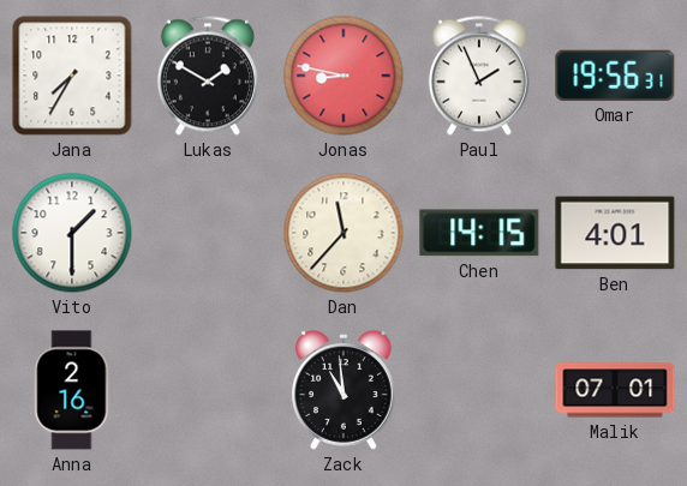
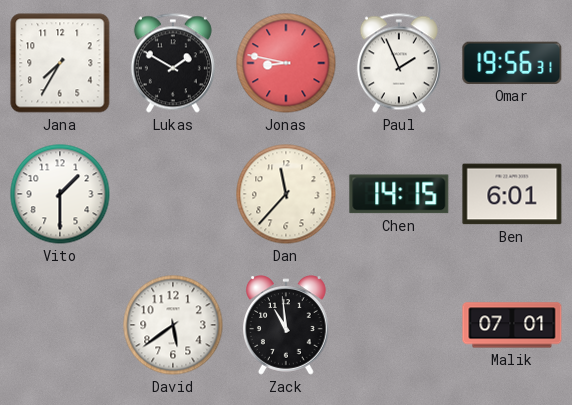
Ben: 4:01 -> 6:01 (512, 194)
Anna: 2:16 -> none (72, 390)
David: none -> 5:39 (173, 325)
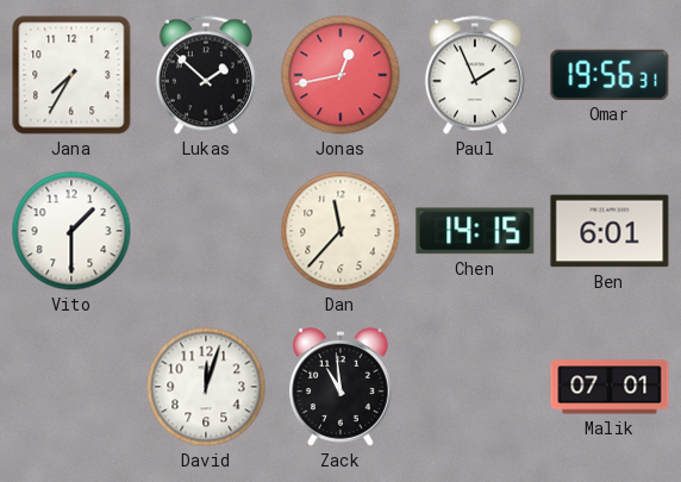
Lukas: 1:50 -> 1:52 (206, 75)
Jonas: 8:47 -> 12:43 (340, 75)
David: 5:39 -> 12:03 (206, 387)
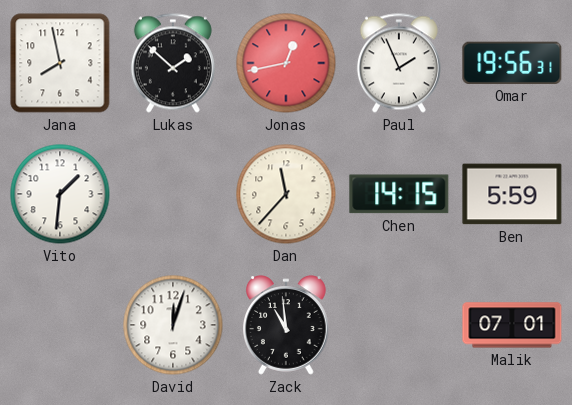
Jana: 7:35 -> 7:58 (60, 63)
Vito: 1:30 -> 1:31 (60, 194)
Ben: 6:01 -> 5:59 (512, 194)
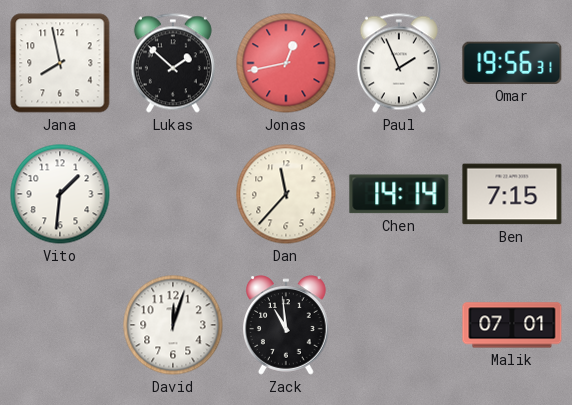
Chen: 14:15 -> 14:14 (399, 194)
Ben: 5:59 -> 7:15 (512, 194)
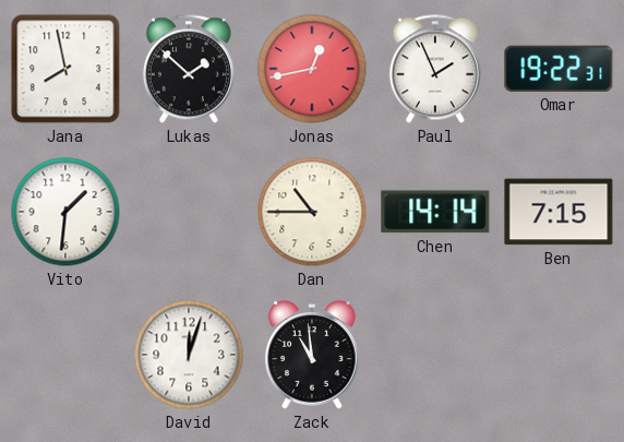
Omar: 19:56 -> 19:22 (559, 69)
Dan: 11:37 -> 10:45 (312, 212)
Malik: 07:01 -> none (512, 325)
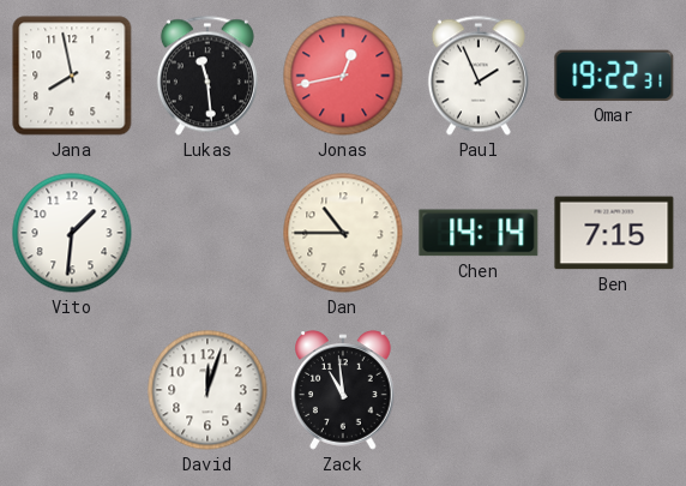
Lukas: 1:52 -> 11:29 (207, 76)
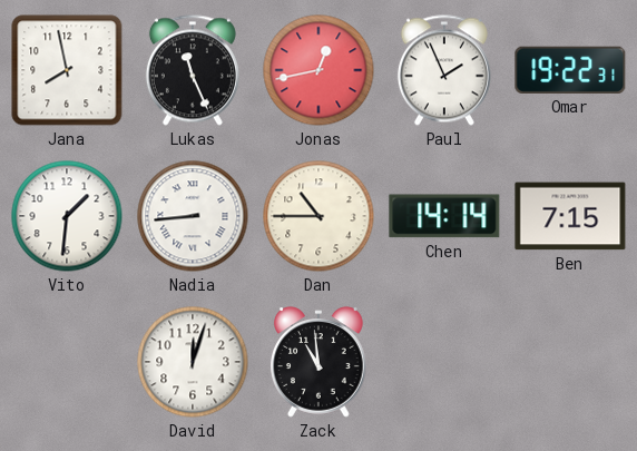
Lukas: 11:29 -> 11:26 (193, 70)
Nadia: none -> 8:44 (193, 216)
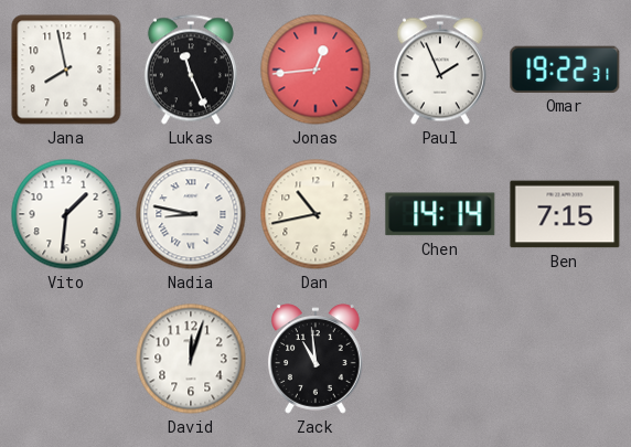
Jonas: 12:43 -> 12:44 (315, 70)
Nadia: 8:44 -> 8:47 (191, 214)
Dan: 10:45 -> 10:43 (315, 214)
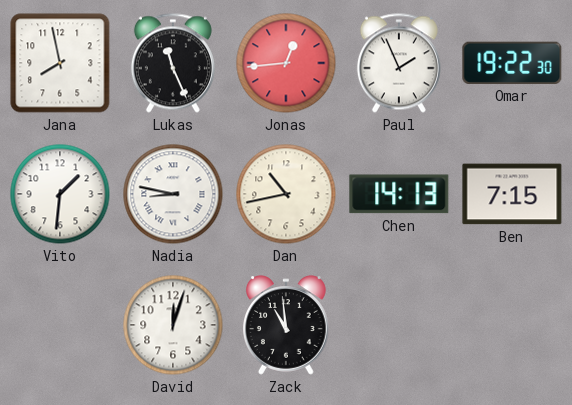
Omar: 19:22:31 -> 19:22:30 (512, 63)
Chen: 14:14 -> 14:13 (399, 194)
